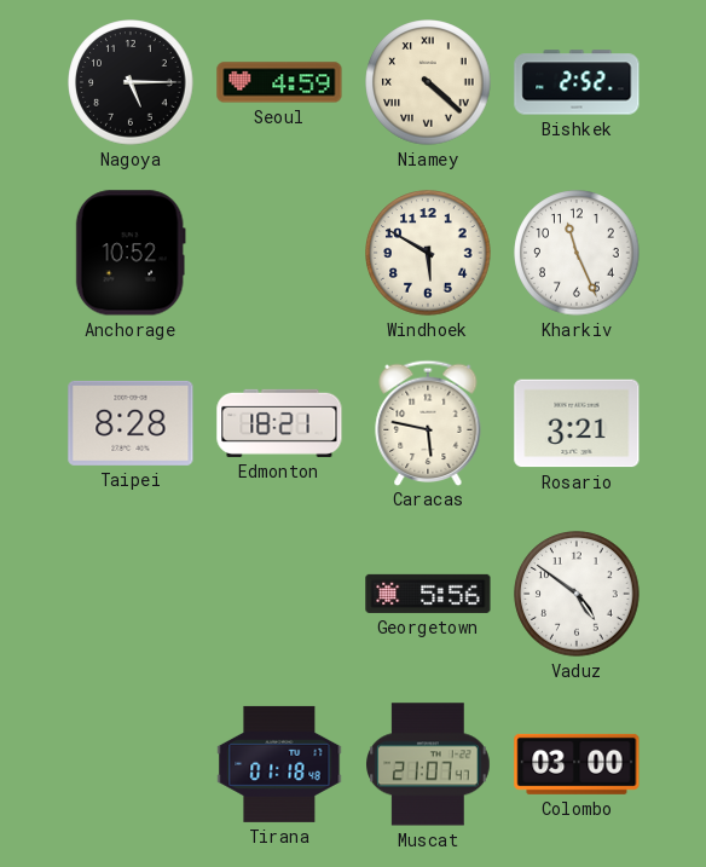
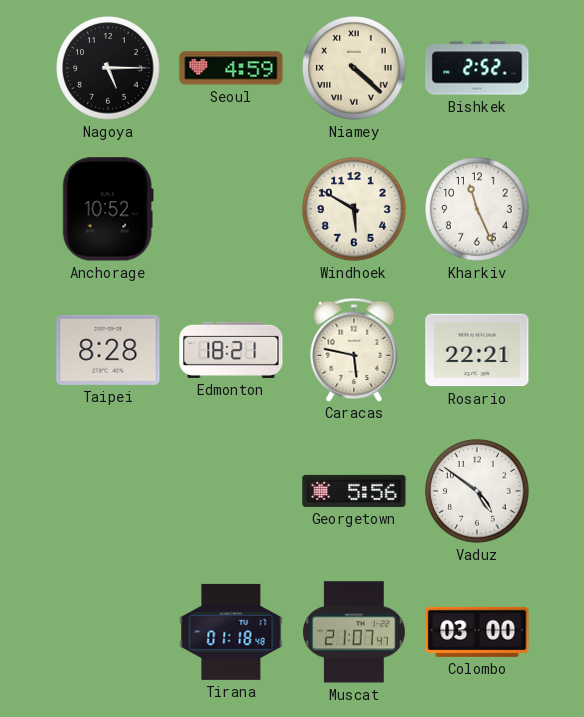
Rosario: 3:21 -> 22:21 (477, 350)
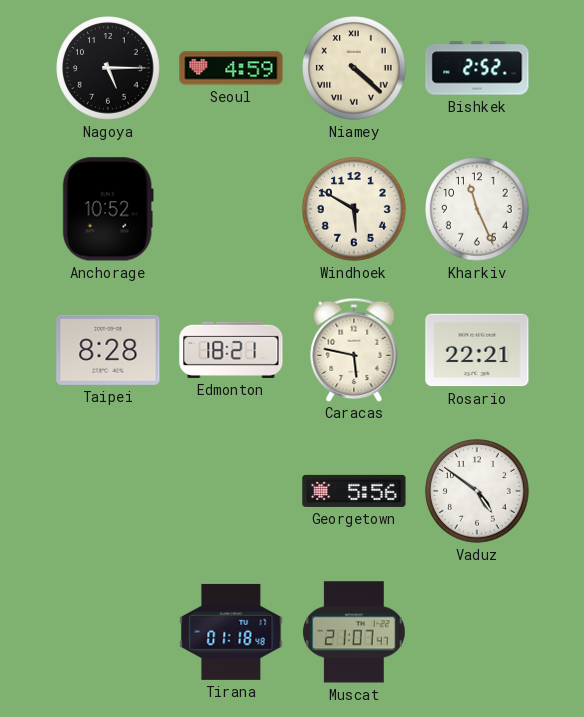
Colombo: 03:00 -> none (477, 632)
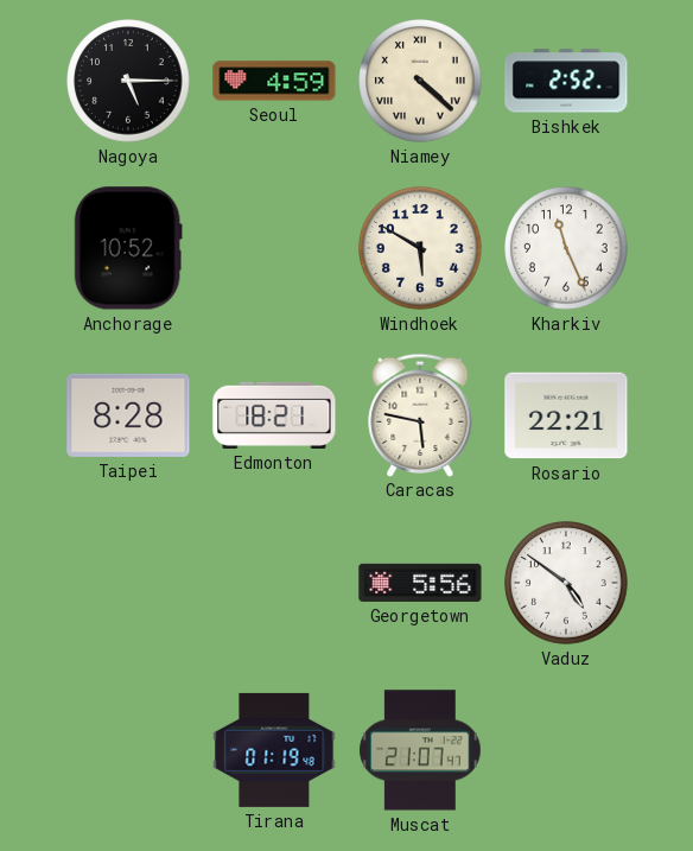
Tirana: 01:18 -> 01:19 (274, 750)
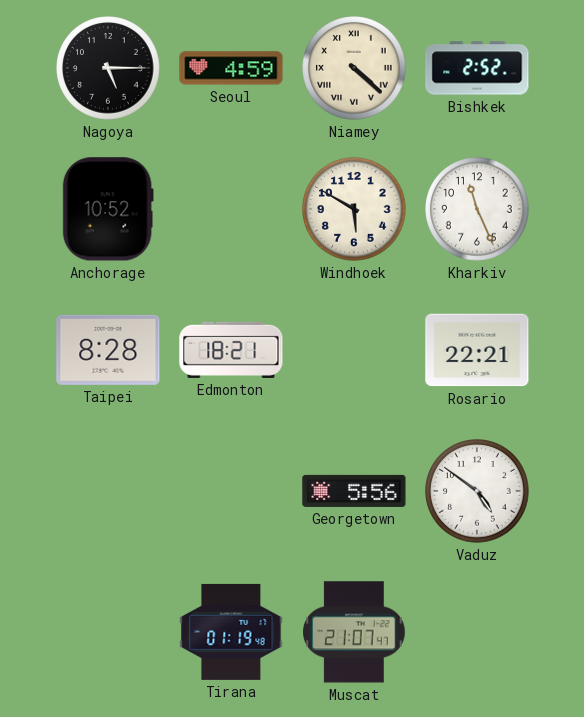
Caracas: 5:47 -> none (420, 414)
